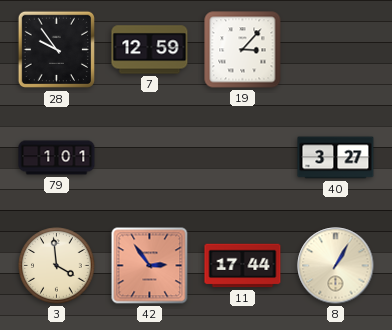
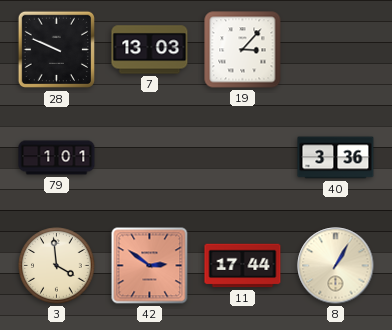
28: 9:54 -> 9:49 (57, 50)
7: 12:59 -> 13:03 (150, 50)
40: 3:27 -> 3:36 (336, 158)
42: 2:54 -> 2:51 (150, 266)
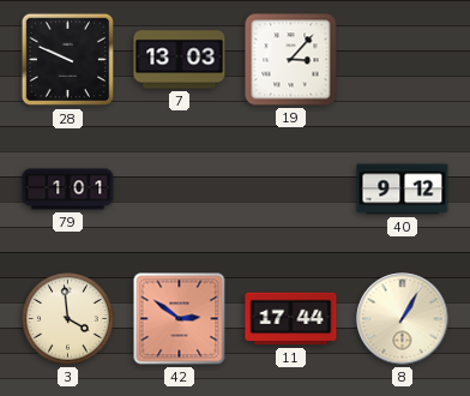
40: 3:36 -> 9:12 (403, 190)
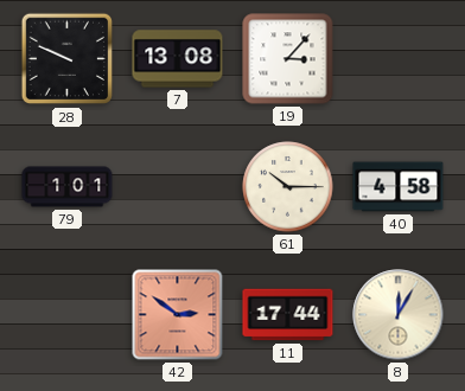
7: 13:03 -> 13:08 (178, 59)
61: none -> 10:15 (288, 187)
40: 9:12 -> 4:58 (399, 187)
3: 3:59 -> none (68, 319)
8: 1:05 -> 12:05 (399, 315)
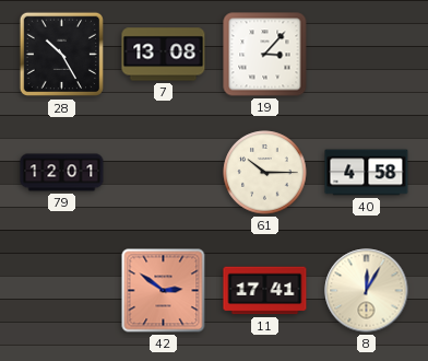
28: 9:49 -> 10:25 (62, 55)
79: 1:01 -> 12:01 (62, 173)
11: 17:44 -> 17:41 (265, 291)
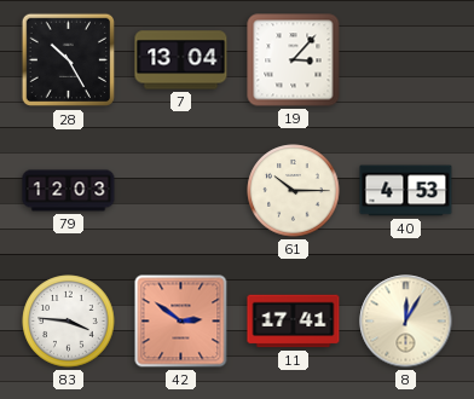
7: 13:08 -> 13:04 (181, 60)
79: 12:01 -> 12:03 (69, 191)
40: 4:58 -> 4:53 (406, 191)
83: none -> 3:46 (69, 322)
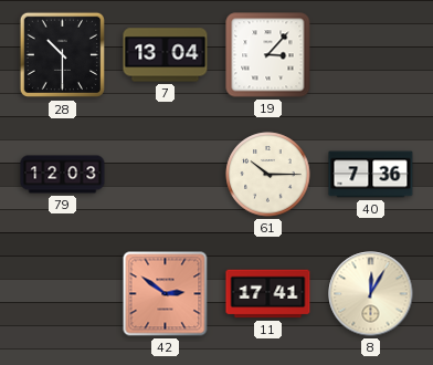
28: 10:25 -> 10:30 (63, 55)
40: 4:53 -> 7:36 (371, 175)
83: 3:46 -> none (69, 322)
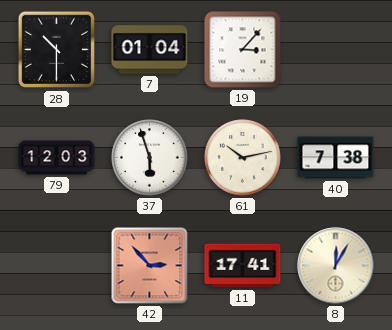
7: 13:04 -> 01:04 (150, 50)
37: none -> 5:57 (150, 158)
61: 10:15 -> 10:13 (243, 158)
40: 7:36 -> 7:38 (336, 158)
42: 2:51 -> 2:53 (150, 266)
